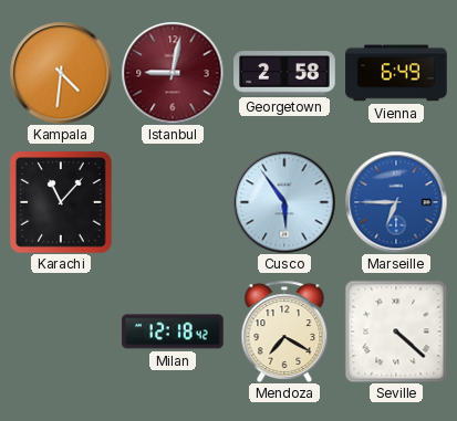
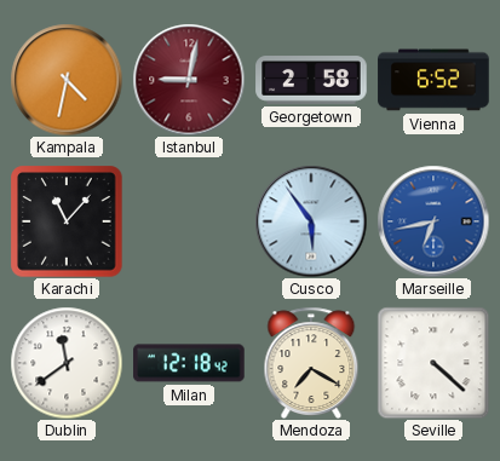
Kampala: 4:31 -> 4:32 (67, 80)
Vienna: 6:49 -> 6:52 (433, 80)
Marseille: 6:45 -> 6:43 (433, 221)
Dublin: none -> 11:39 (67, 363)
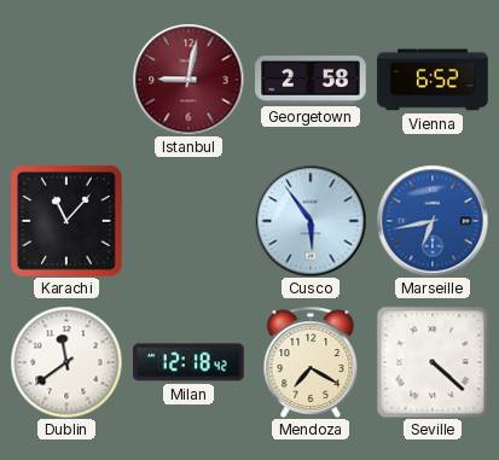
Kampala: 4:32 -> none (67, 80)
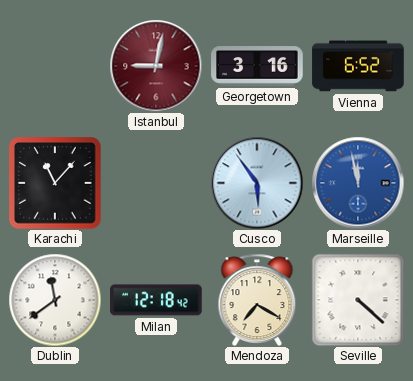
Georgetown: 2:58 -> 3:16 (257, 66)
Marseille: 6:43 -> 11:58 (358, 183)
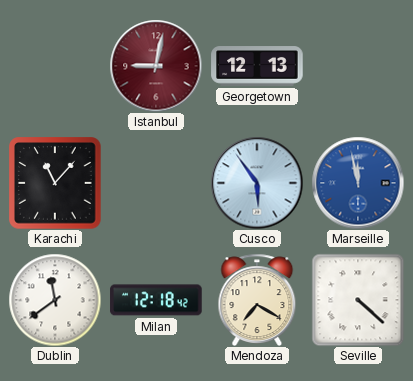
Georgetown: 3:16 -> 12:13 (257, 66)
Vienna: 6:52 -> none (358, 66)
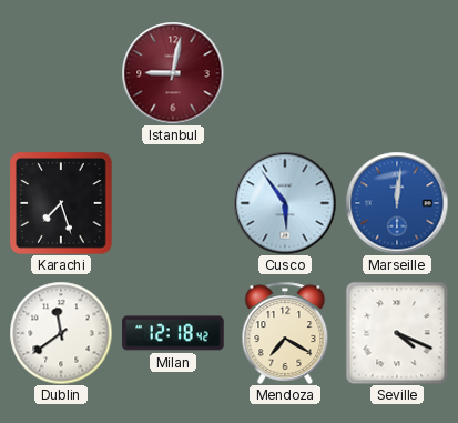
Georgetown: 12:13 -> none (257, 66)
Karachi: 11:07 -> 7:27 (61, 203)
Marseille: 11:58 -> 12:01 (397, 203)
Seville: 4:22 -> 4:19 (397, 333)
